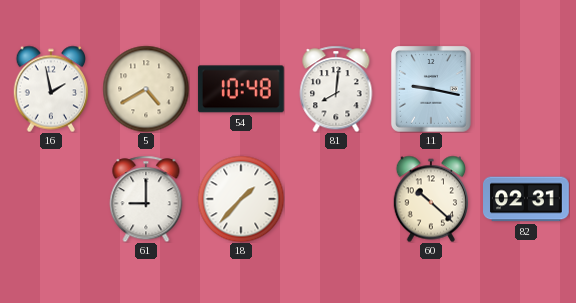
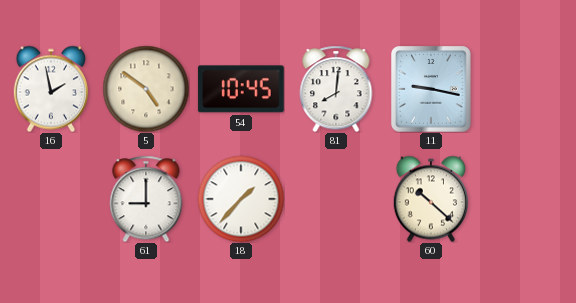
5: 4:40 -> 4:51 (146, 89)
54: 10:48 -> 10:45 (241, 89)
82: 02:31 -> none (527, 199)
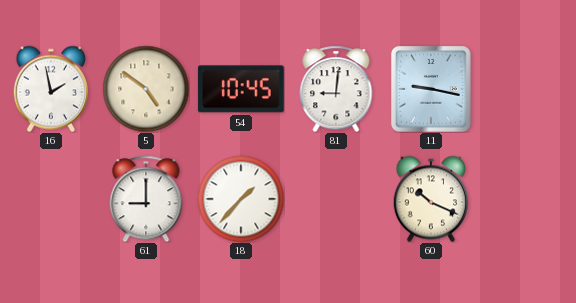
81: 8:01 -> 9:01 (336, 89)
60: 10:22 -> 10:19 (430, 199)
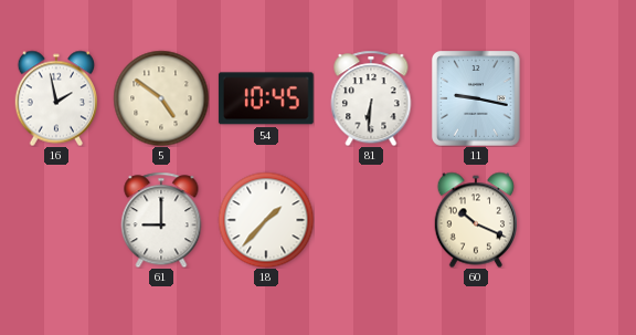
81: 9:01 -> 6:31 (371, 98)
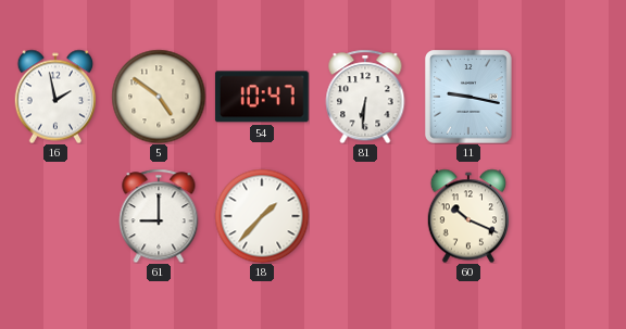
54: 10:45 -> 10:47 (262, 97)
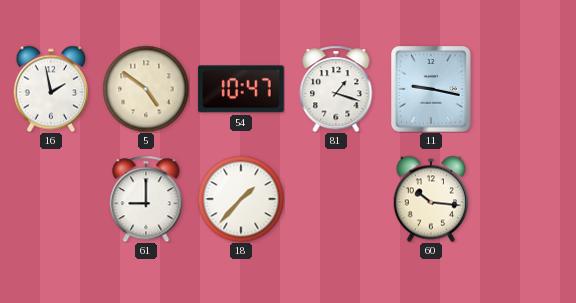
81: 6:31 -> 1:18 (336, 89)
60: 10:19 -> 10:16 (430, 199)
